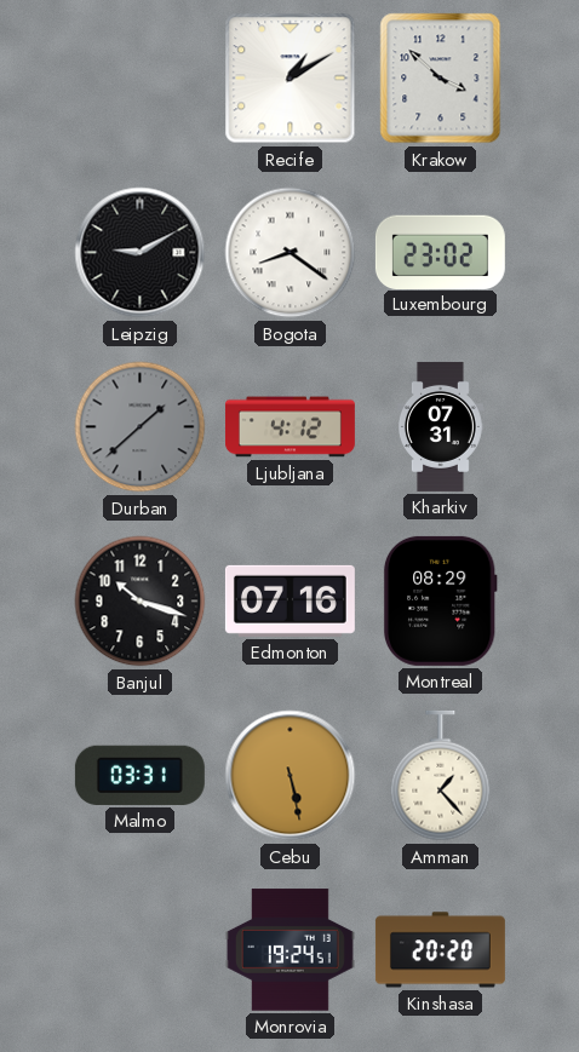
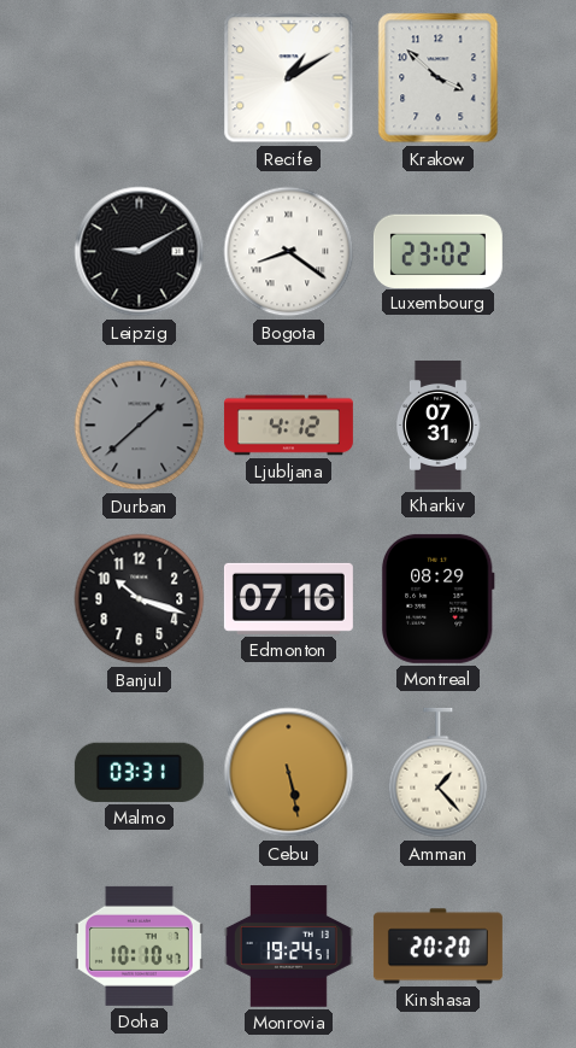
Doha: none -> 10:10 (139, 945)
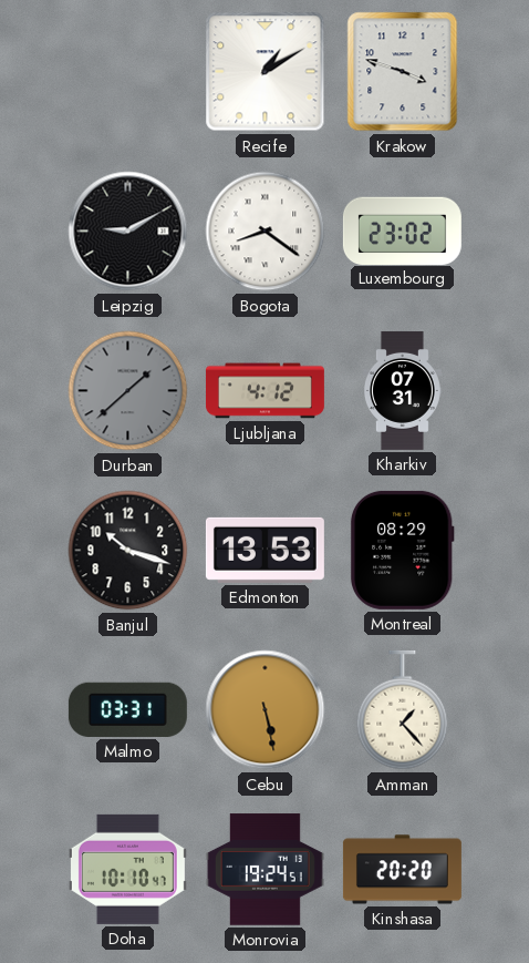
Krakow: 3:52 -> 3:48 (403, 72)
Edmonton: 07:16 -> 13:53 (264, 550)
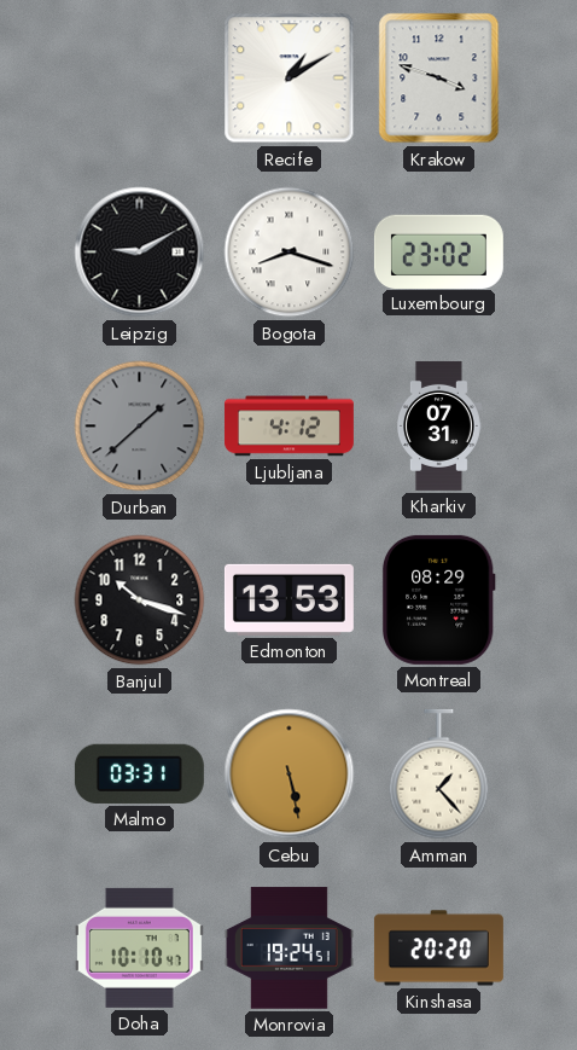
Bogota: 8:21 -> 8:18 (290, 253)
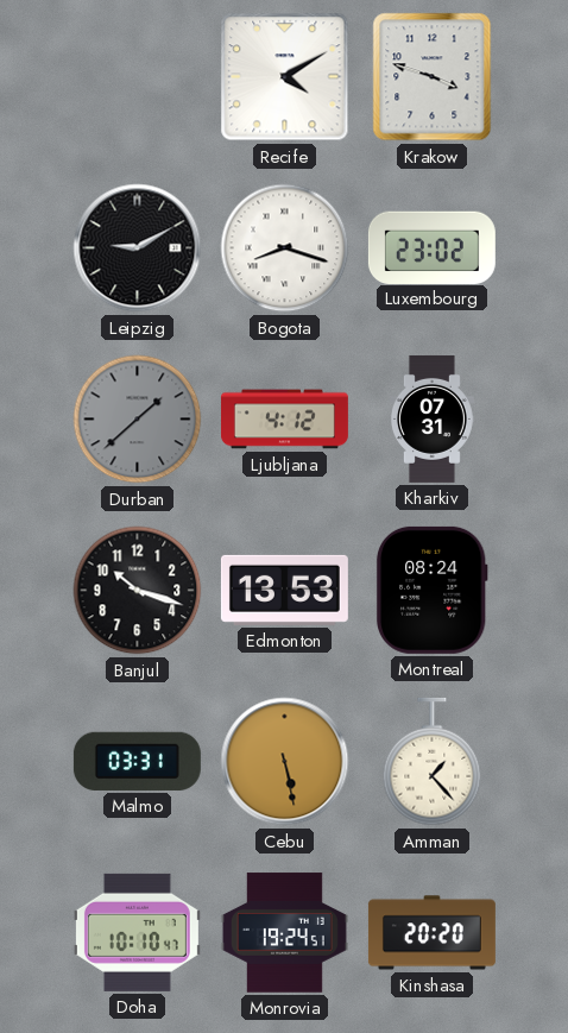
Recife: 1:10 -> 4:10 (285, 77)
Montreal: 08:29 -> 08:24 (431, 590)
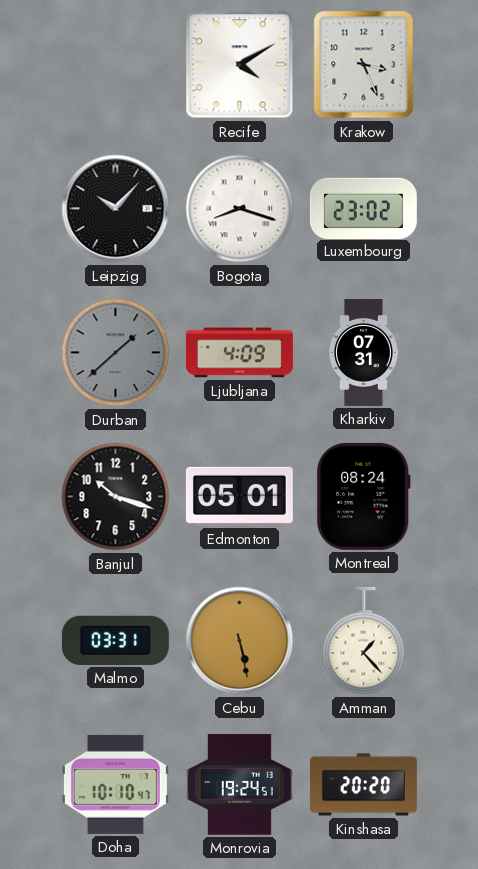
Krakow: 3:48 -> 3:26 (364, 65)
Leipzig: 9:10 -> 10:07 (116, 209)
Ljubljana: 4:12 -> 4:09 (239, 353)
Edmonton: 13:53 -> 05:01 (239, 496)
